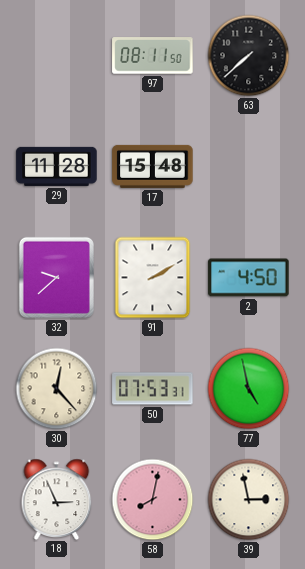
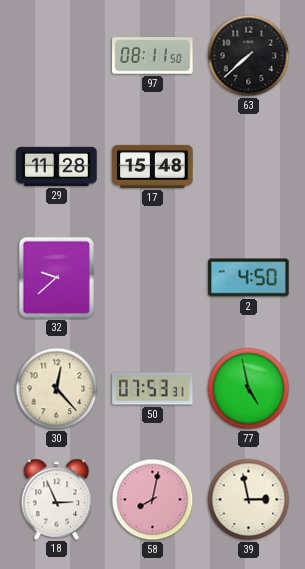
91: 2:10 -> none (153, 278)
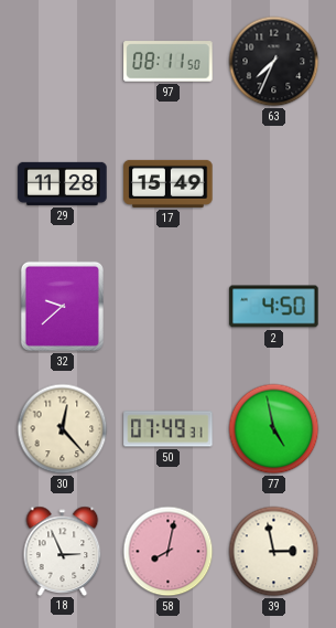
63: 7:38 -> 7:34 (274, 62)
17: 15:48 -> 15:49 (169, 183)
50: 07:53 -> 07:49 (169, 429)
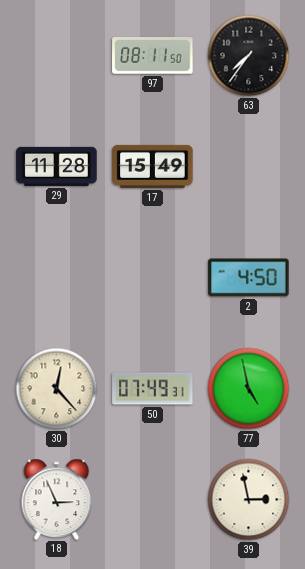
63: 7:34 -> 7:36 (249, 56)
32: 9:38 -> none (62, 306)
58: 8:02 -> none (169, 552)
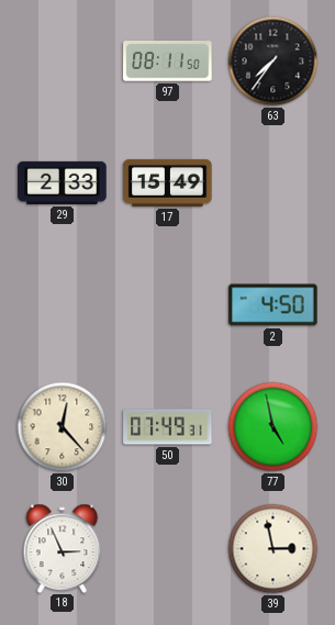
29: 11:28 -> 2:33 (63, 182)
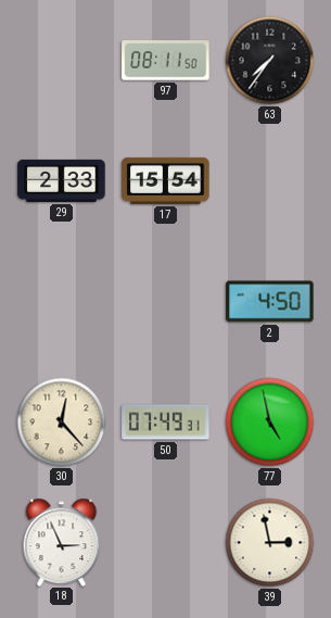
17: 15:49 -> 15:54 (166, 180)
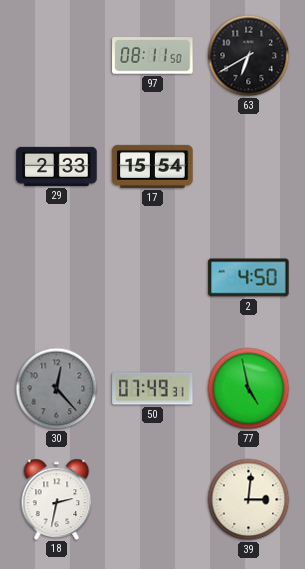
63: 7:36 -> 6:40 (249, 56)
30 dial: cream -> grey (57, 389)
18: 2:56 -> 2:32 (57, 499)
39: 2:58 -> 3:01 (249, 500)
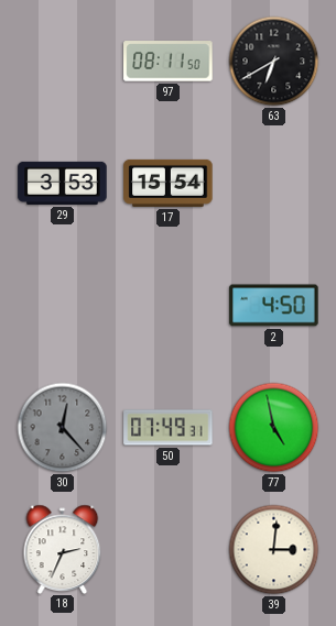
29: 2:33 -> 3:53 (63, 183)
18: 2:32 -> 2:34 (63, 549)
